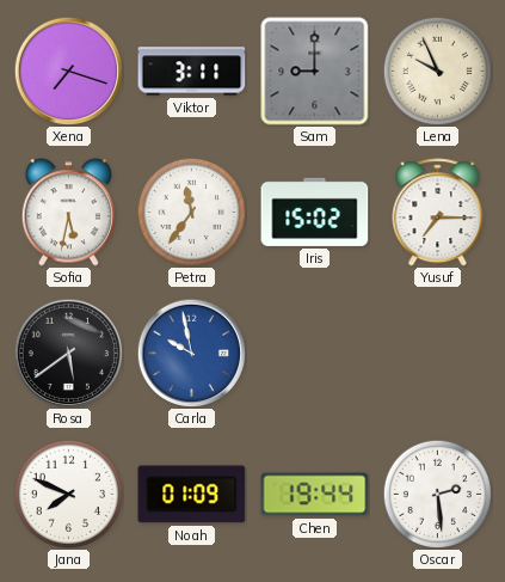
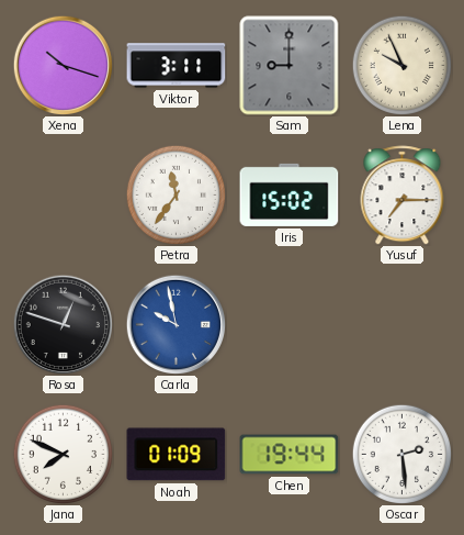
Xena: 7:18 -> 10:18 (63, 65)
Sofia: 5:32 -> none (68, 213)
Rosa: 5:39 -> 12:48 (63, 324)
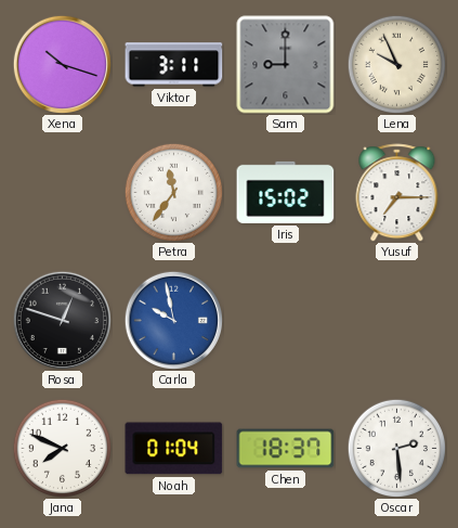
Noah: 01:09 -> 01:04 (174, 449)
Chen: 19:44 -> 18:37 (286, 449)
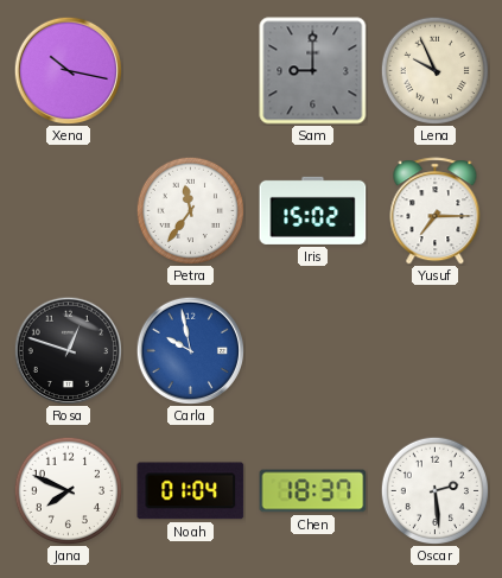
Xena: 10:18 -> 10:17 (68, 70)
Viktor: 3:11 -> none (174, 65)
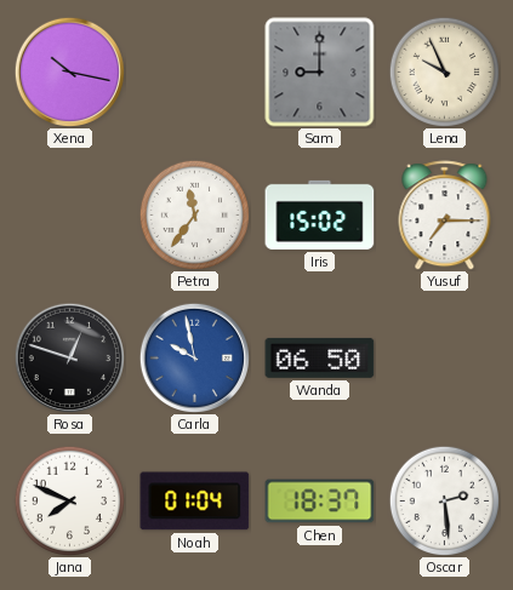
Wanda: none -> 06:50 (320, 357)
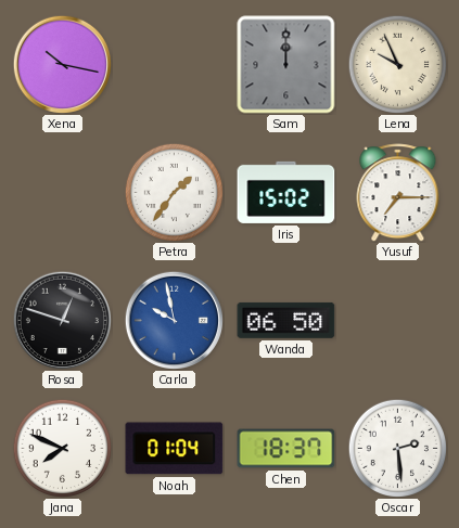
Sam: 9:00 -> 12:00 (286, 65)
Petra: 11:36 -> 1:36 (174, 192)
